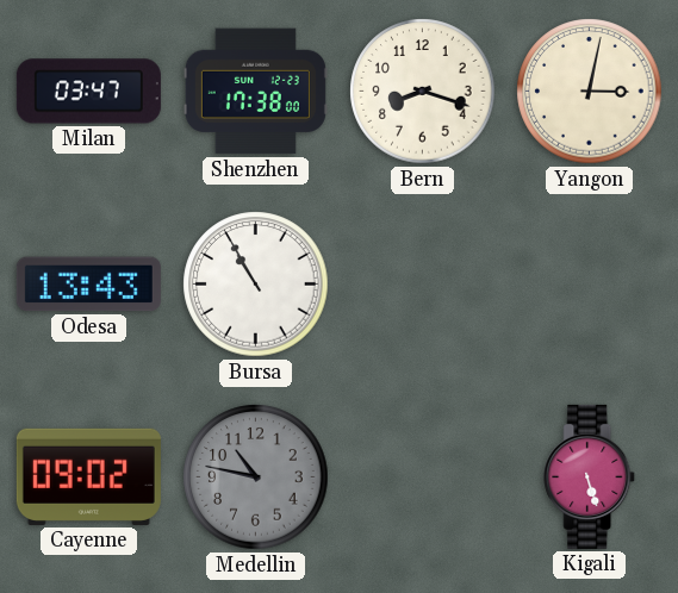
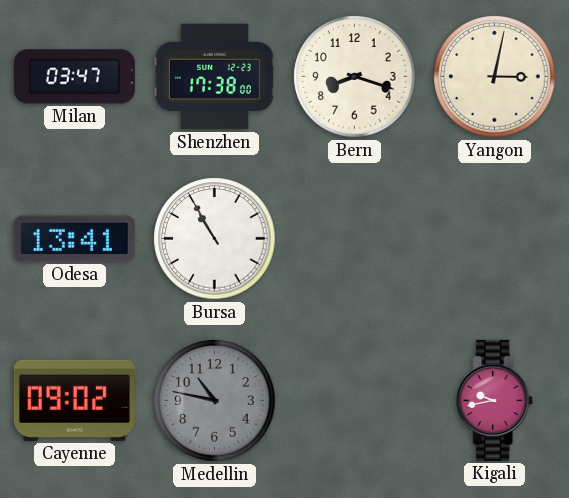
Odesa: 13:43 -> 13:41 (74, 239)
Kigali: 5:27 -> 9:43 (495, 400)
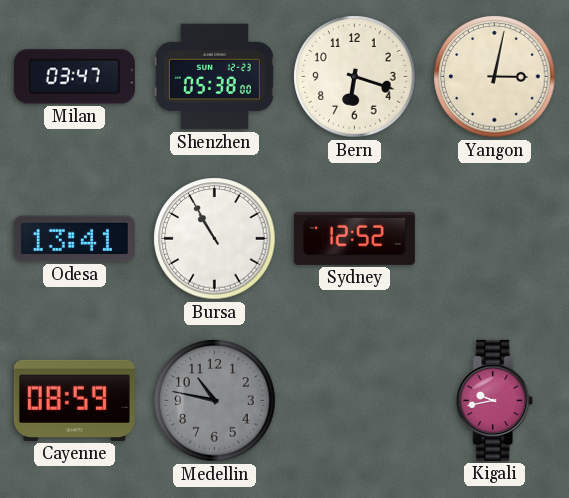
Shenzhen: 17:38 -> 05:38 (214, 77)
Bern: 8:18 -> 6:18 (355, 77)
Sydney: none -> 12:52 (354, 238)
Cayenne: 09:02 -> 08:59 (74, 400)
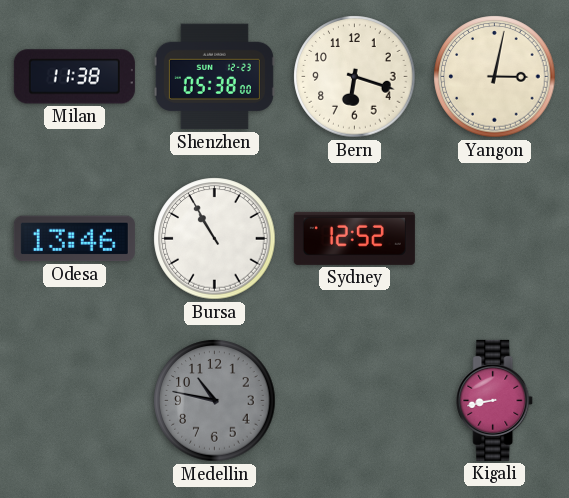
Milan: 03:47 -> 11:38 (74, 77)
Odesa: 13:41 -> 13:46 (74, 239)
Cayenne: 08:59 -> none (74, 400)
Kigali: 9:43 -> 8:43 (495, 400)
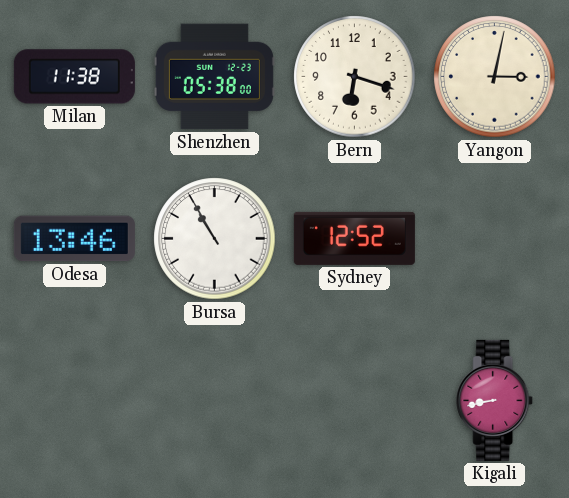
Medellin: 10:47 -> none (215, 401)
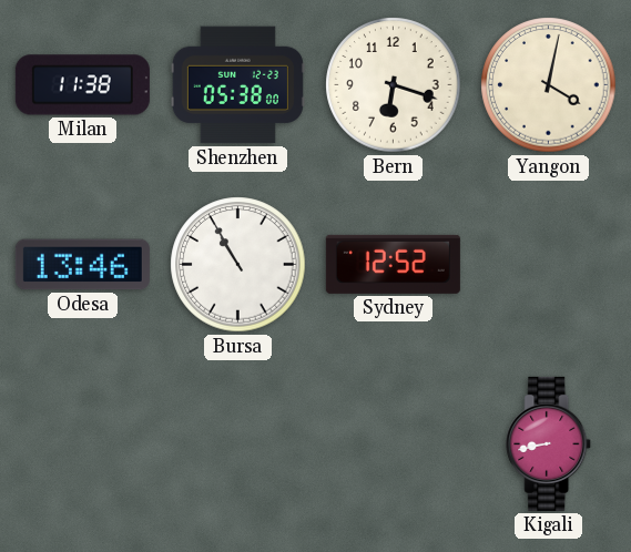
Yangon: 3:02 -> 4:02 (549, 85)
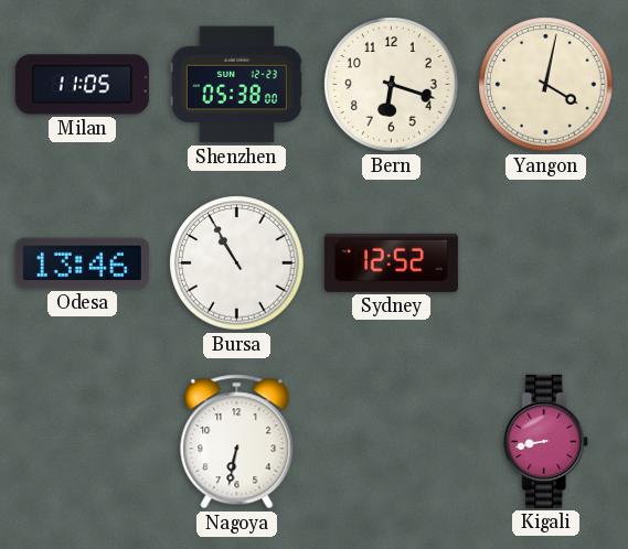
Milan: 11:38 -> 11:05 (82, 85)
Nagoya: none -> 6:32 (237, 442)
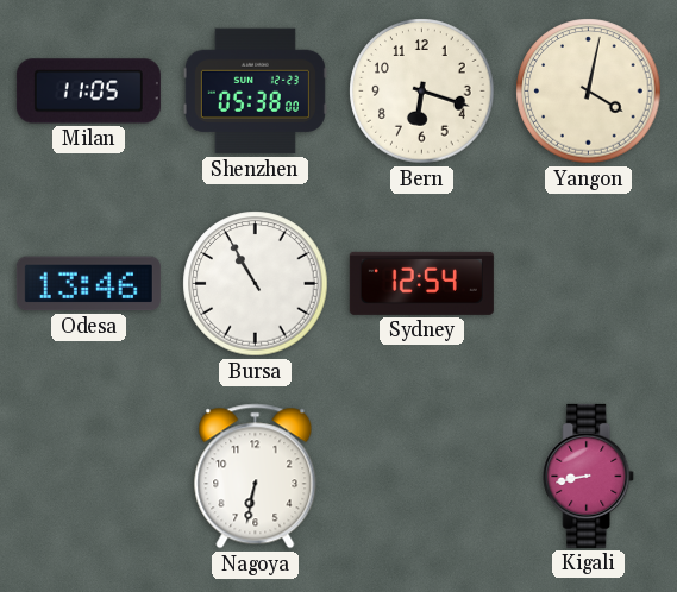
Sydney: 12:52 -> 12:54 (421, 283)
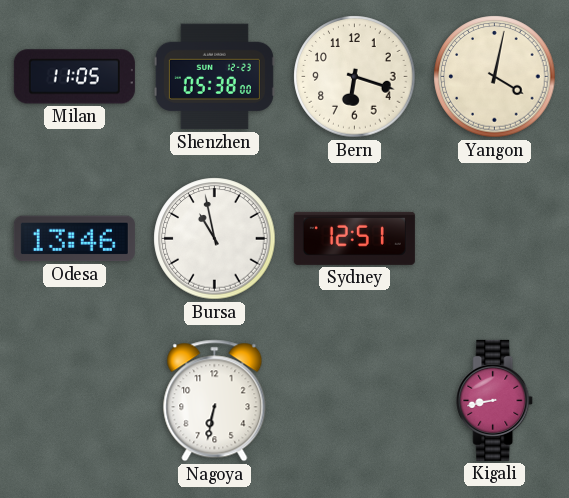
Bursa: 10:55 -> 10:58 (215, 239)
Sydney: 12:54 -> 12:51 (354, 238)
